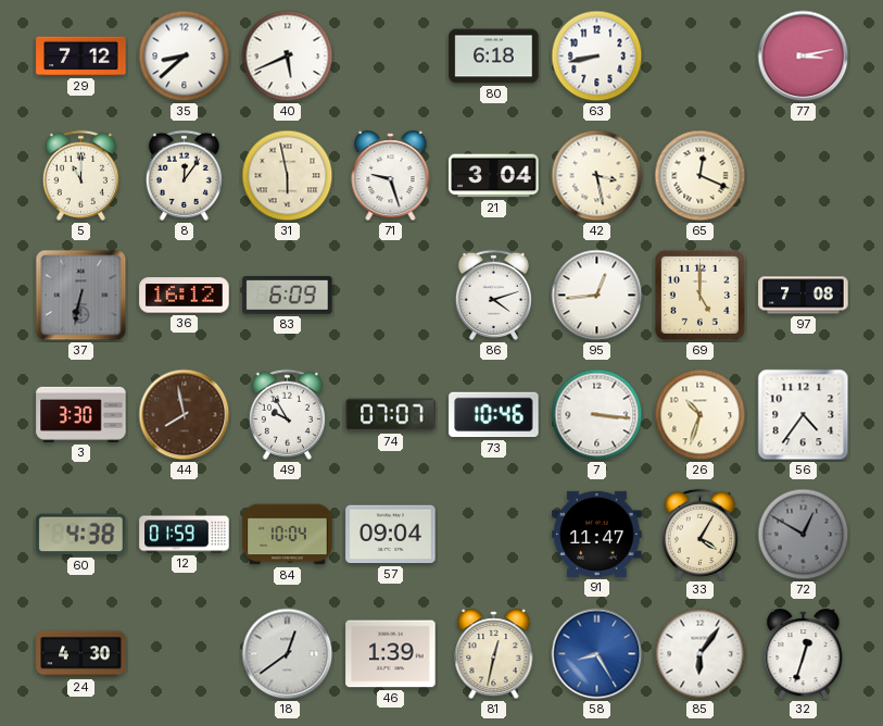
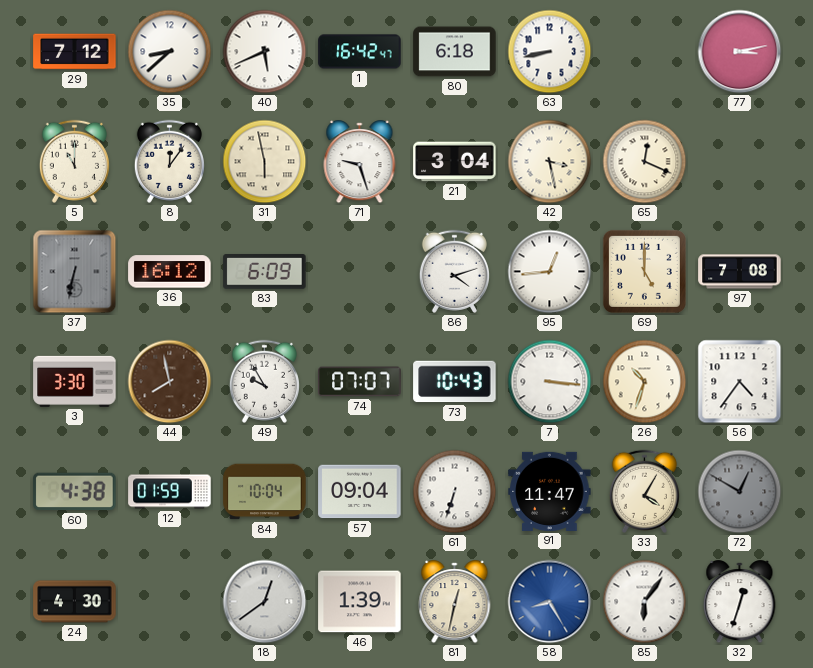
1: none -> 16:42 (360, 52)
73: 10:46 -> 10:43 (455, 382)
61: none -> 6:33 (455, 492)
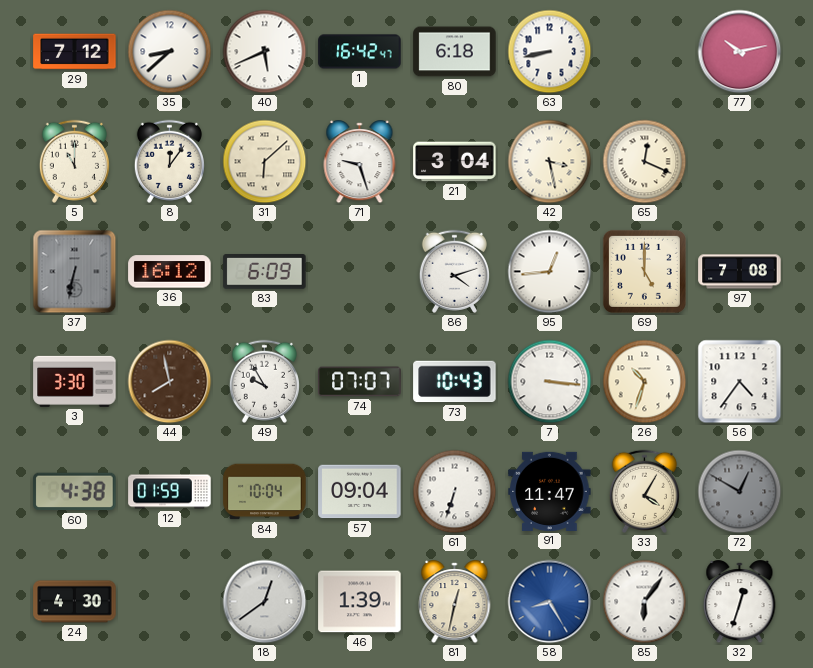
77: 3:13 -> 10:13 (740, 52)
31: 5:58 -> 6:08 (265, 162)
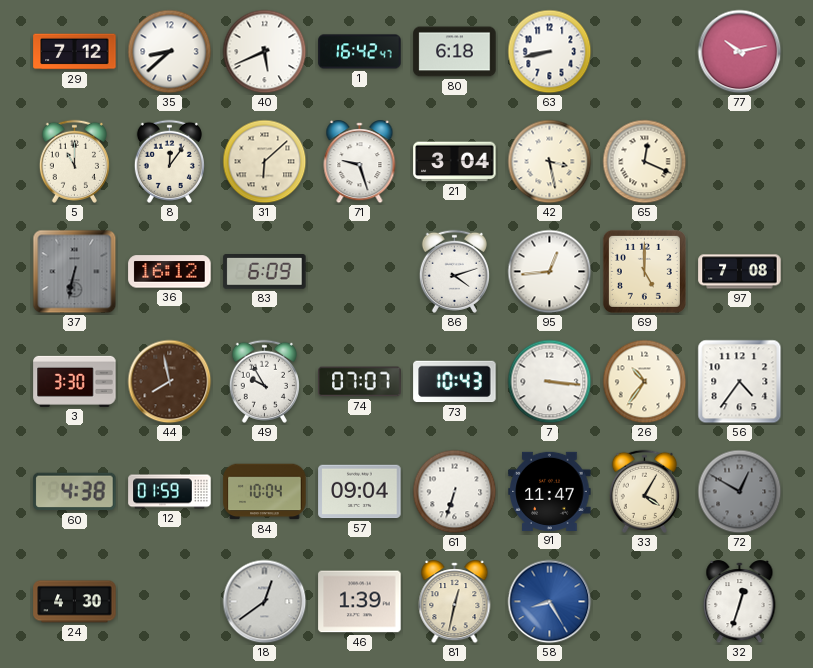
26: 10:33 -> 10:36 (645, 382)
85: 6:06 -> none (645, 602)
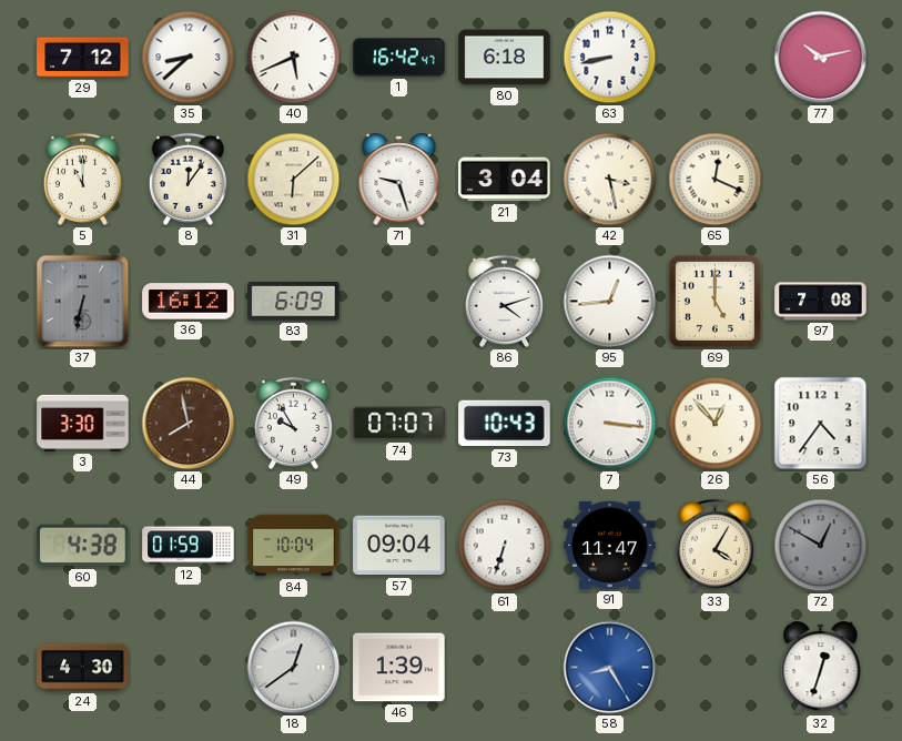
26: 10:36 -> 12:53 (716, 424)
81: 12:32 -> none (455, 602)
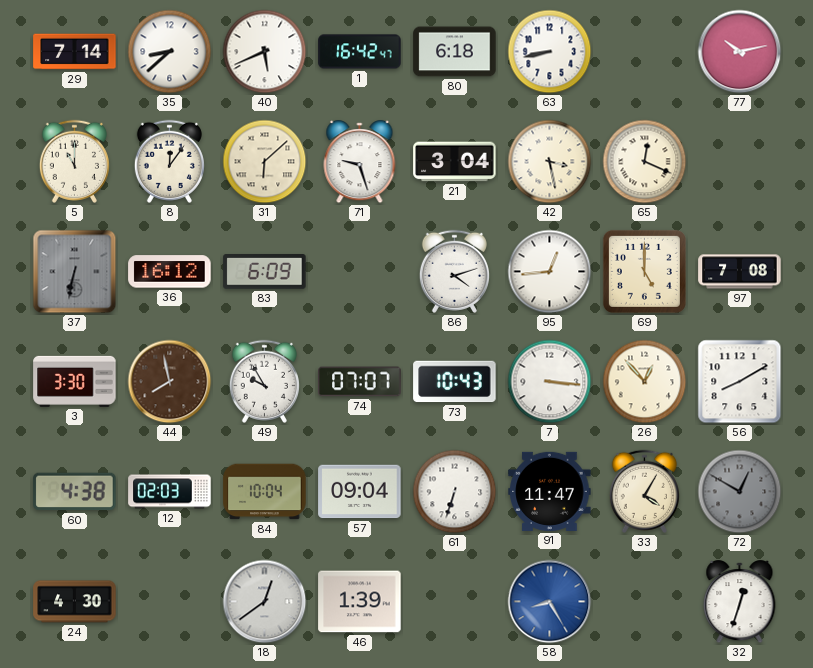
29: 7:12 -> 7:14 (75, 52)
56: 4:36 -> 8:10 (740, 382)
12: 01:59 -> 02:03 (170, 492)
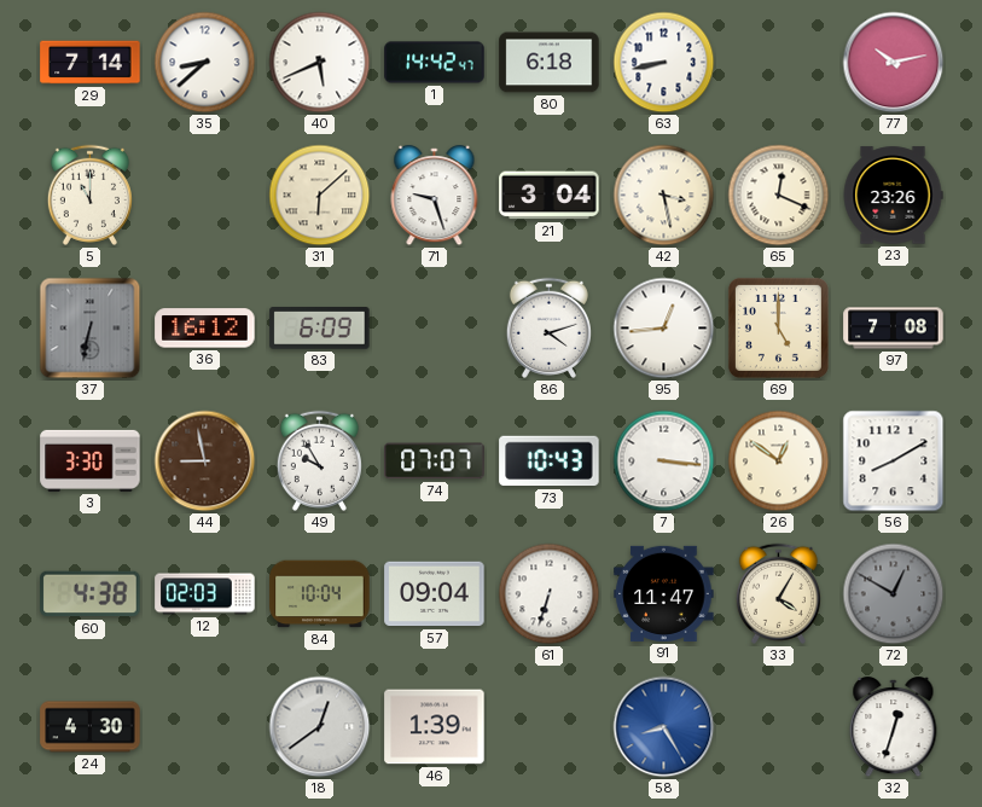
1: 16:42 -> 14:42 (435, 63)
8: 12:06 -> none (169, 161)
23: none -> 23:26 (893, 196)
44: 7:58 -> 8:58 (205, 461)
26: 12:53 -> 12:51 (779, 461)
